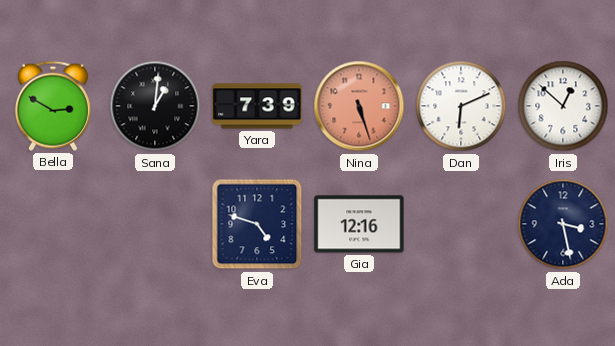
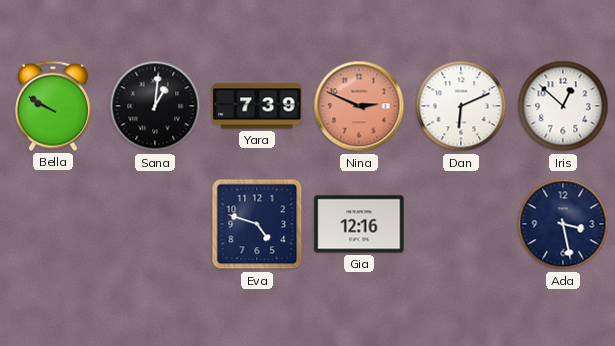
Bella: 2:50 -> 9:50 (53, 106)
Nina: 5:27 -> 2:49 (359, 106)
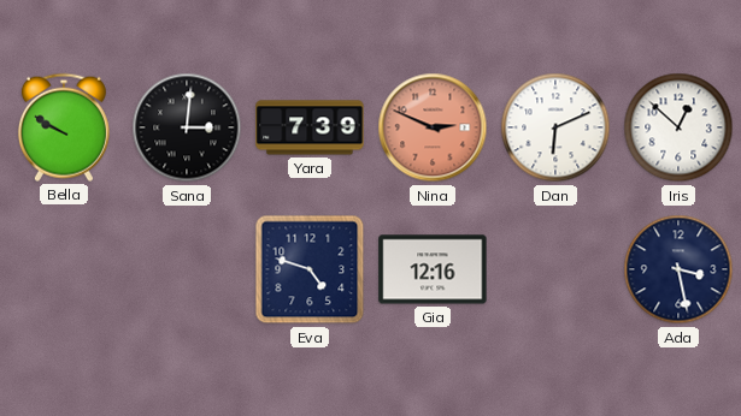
Sana: 1:01 -> 3:01 (187, 127)
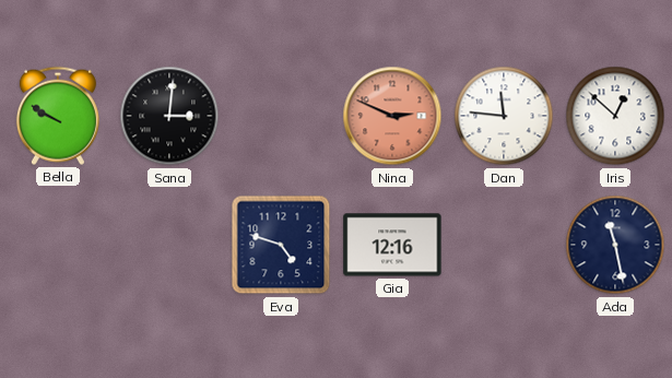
Yara: 7:39 -> none (310, 127)
Dan: 6:11 -> 11:46 (504, 116)
Ada: 3:28 -> 11:28 (615, 245)
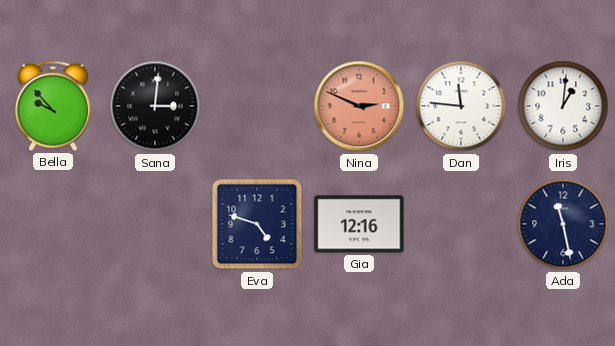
Bella: 9:50 -> 9:53 (53, 106)
Iris: 12:52 -> 1:01 (563, 106)
